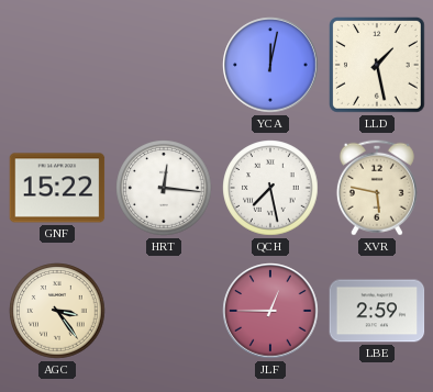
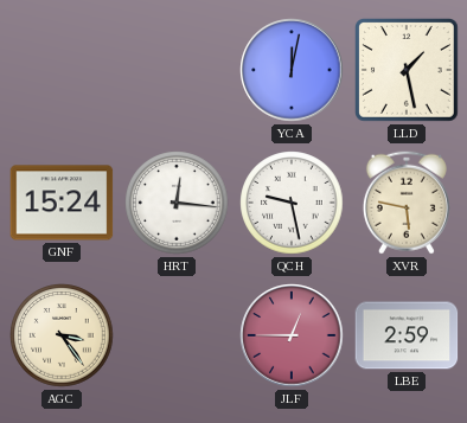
GNF: 15:22 -> 15:24 (62, 203)
QCH: 7:28 -> 9:28 (292, 203)
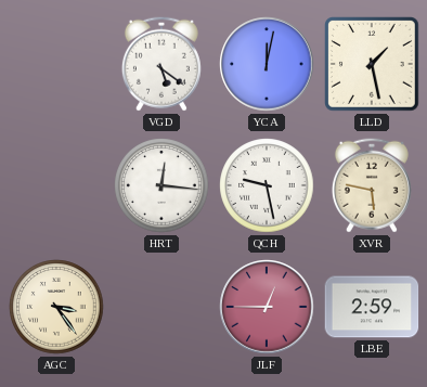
VGD: none -> 5:21 (161, 64)
GNF: 15:24 -> none (62, 203)
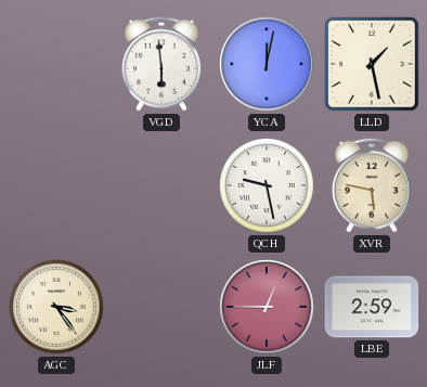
VGD: 5:21 -> 5:59 (161, 64)
HRT: 12:16 -> none (161, 185)
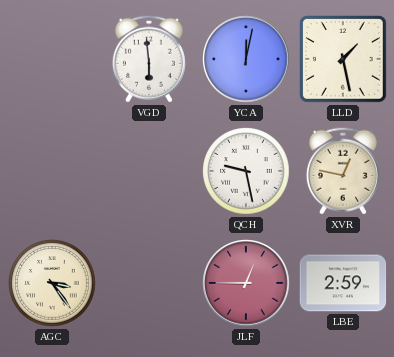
XVR: 5:47 -> 12:47 (343, 171)
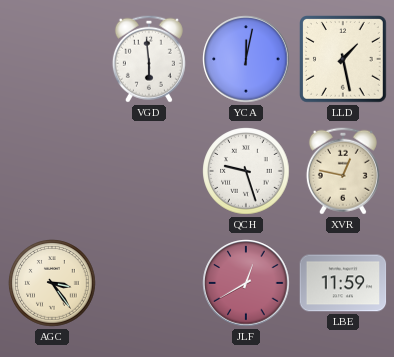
QCH: 9:28 -> 9:27 (246, 171)
JLF: 12:45 -> 12:40 (246, 283)
LBE: 2:59 -> 11:59 (343, 283)
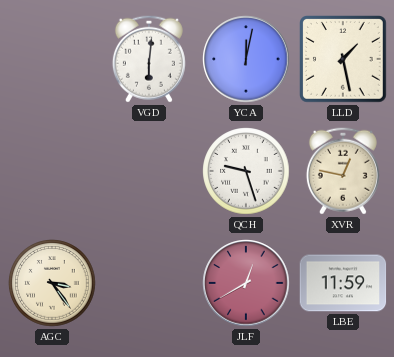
VGD: 5:59 -> 6:01 (149, 59)
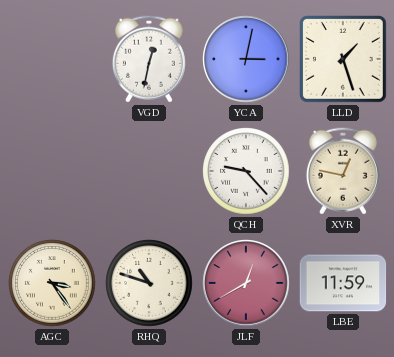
VGD: 6:01 -> 12:32 (149, 59)
YCA: 12:02 -> 3:02 (246, 59)
LLD: 1:28 -> 1:27 (344, 60)
QCH: 9:27 -> 9:23 (246, 171)
RHQ: none -> 10:48 (149, 283)
